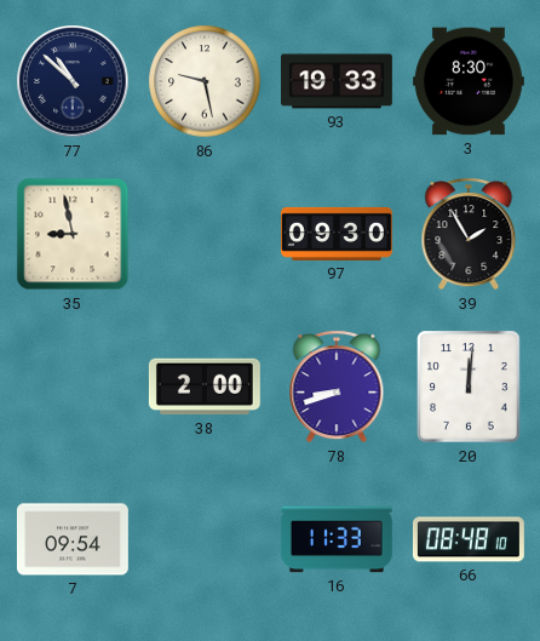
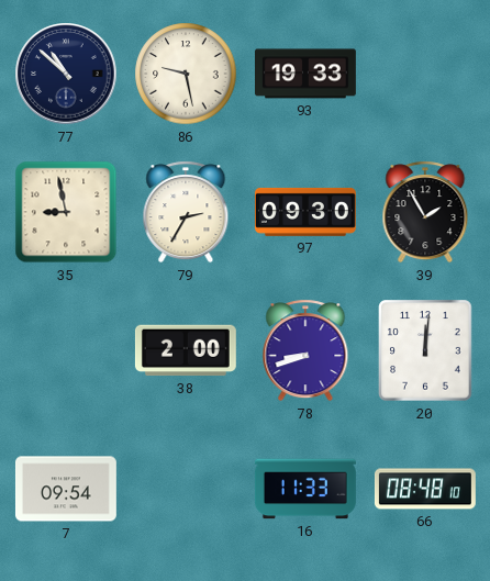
3: 8:30 -> none (469, 81)
79: none -> 2:35 (186, 212)
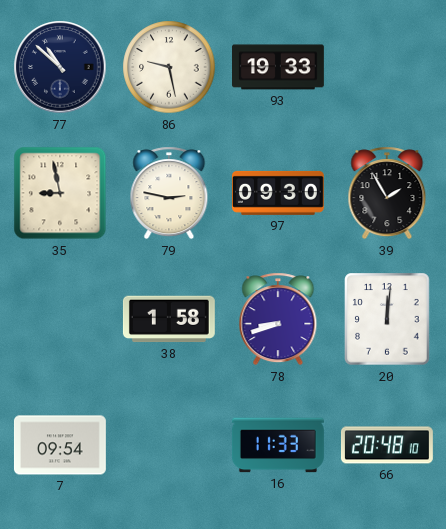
79: 2:35 -> 2:47 (169, 193)
38: 2:00 -> 1:58 (169, 319)
66: 08:48 -> 20:48 (387, 445)
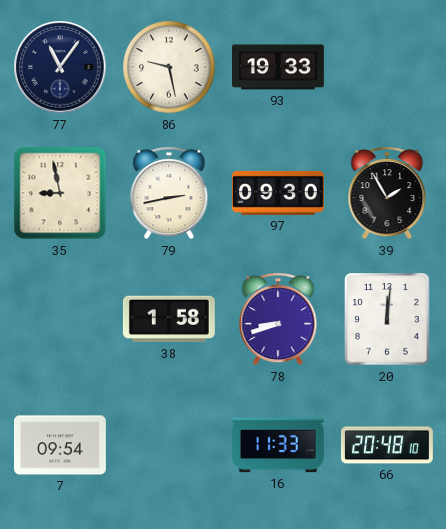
77: 10:52 -> 11:06 (60, 67)
79: 2:47 -> 2:43 (169, 193)
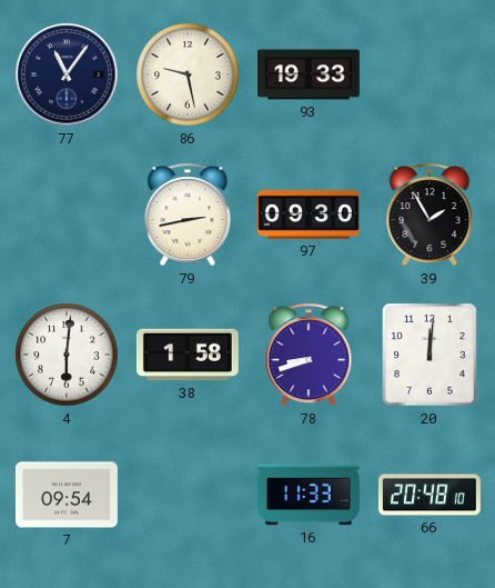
35: 8:58 -> none (60, 193)
4: none -> 6:01 (67, 355)
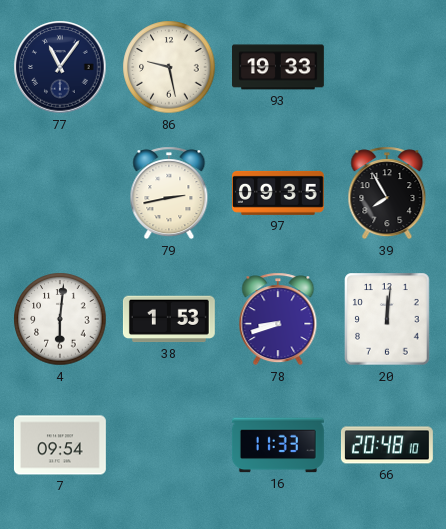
97: 09:30 -> 09:35 (278, 193)
39: 1:55 -> 7:55 (387, 193)
38: 1:58 -> 1:53 (169, 319)
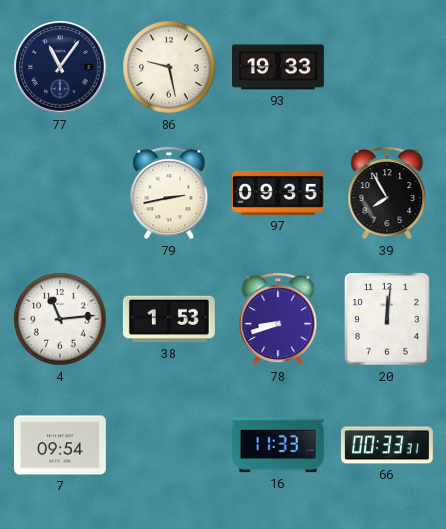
4: 6:01 -> 11:14 (60, 319)
66: 20:48 -> 00:33 (387, 445)
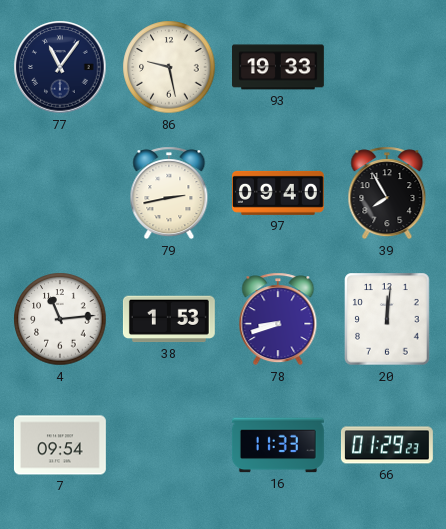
97: 09:35 -> 09:40 (278, 193)
66: 00:33 -> 01:29 (387, 445)
